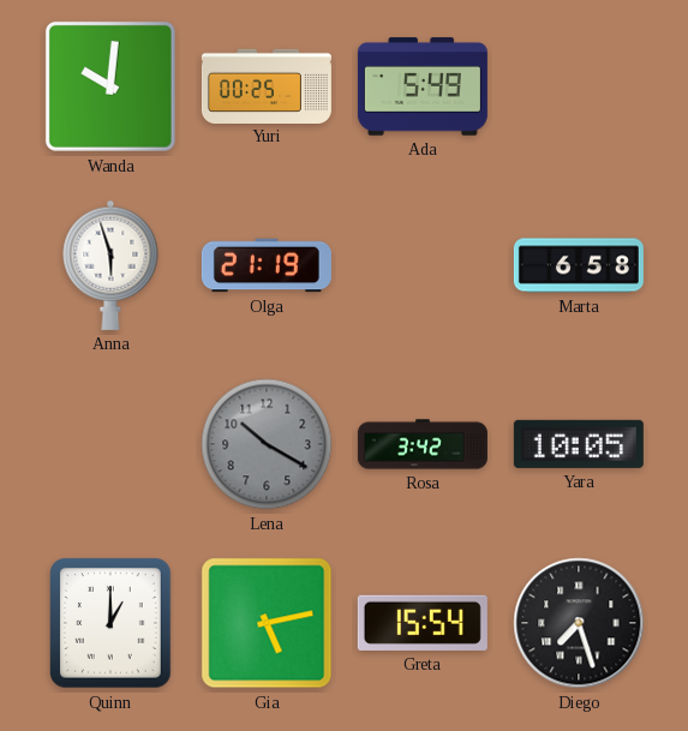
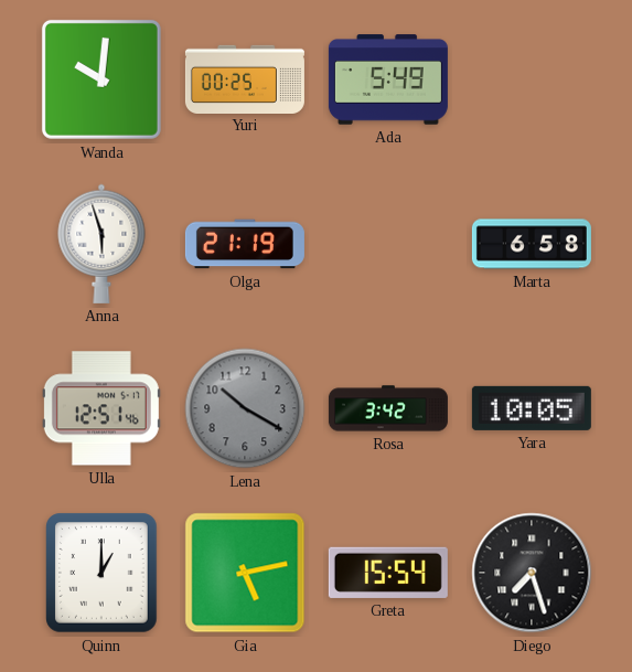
Ulla: none -> 12:51 (101, 408)
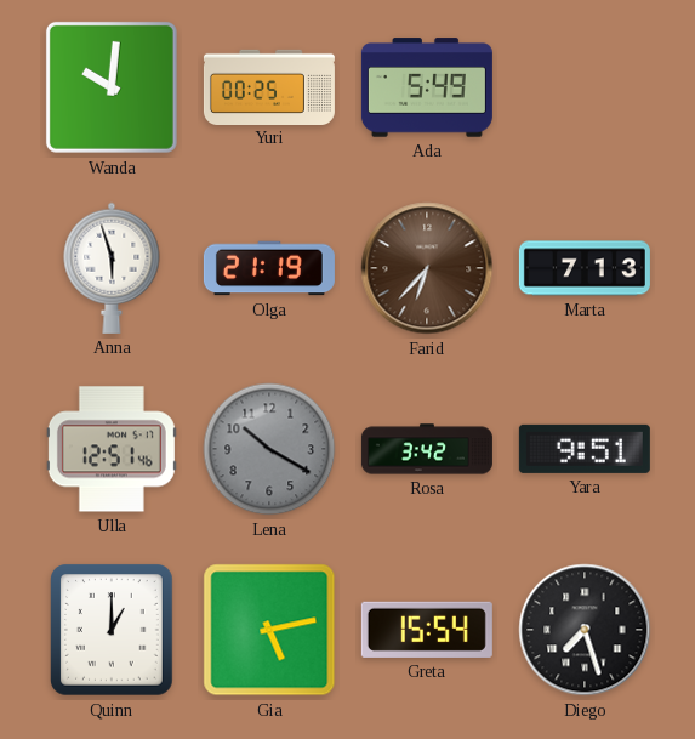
Farid: none -> 6:37 (427, 268)
Marta: 6:58 -> 7:13 (585, 268)
Yara: 10:05 -> 9:51 (585, 449)
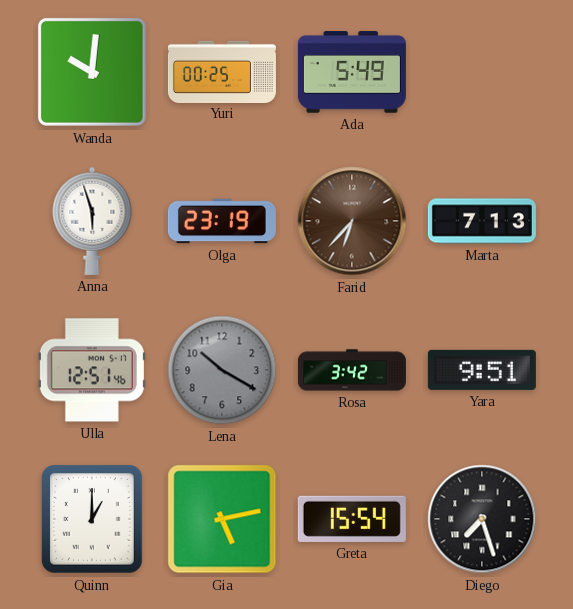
Olga: 21:19 -> 23:19 (222, 221)
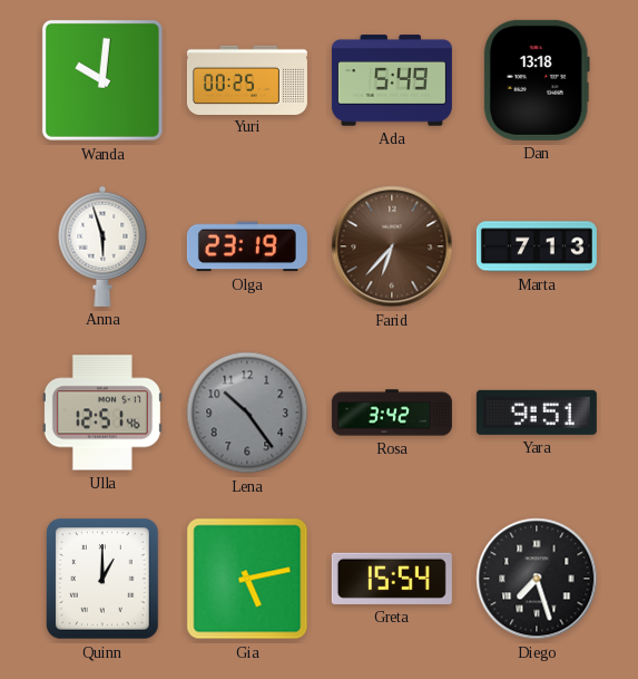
Dan: none -> 13:18 (537, 80)
Lena: 10:20 -> 10:24 (247, 413)
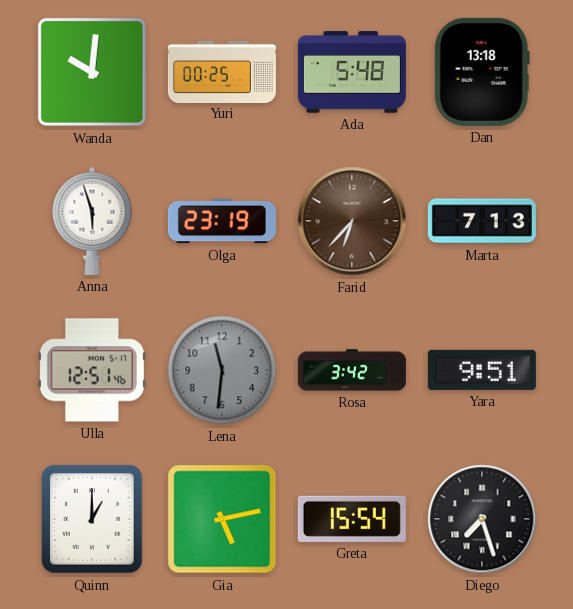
Ada: 5:49 -> 5:48 (352, 72)
Lena: 10:24 -> 11:31 (222, 370)
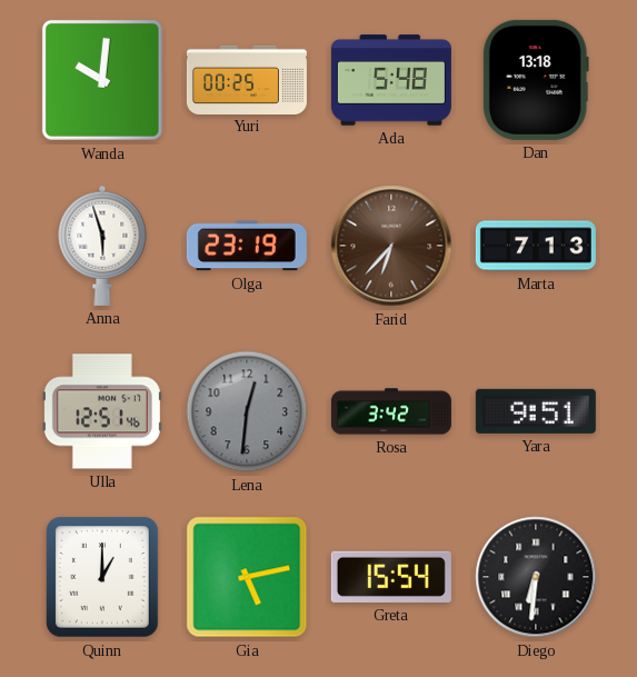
Lena: 11:31 -> 12:31 (247, 411)
Diego: 7:27 -> 6:31 (536, 577)
